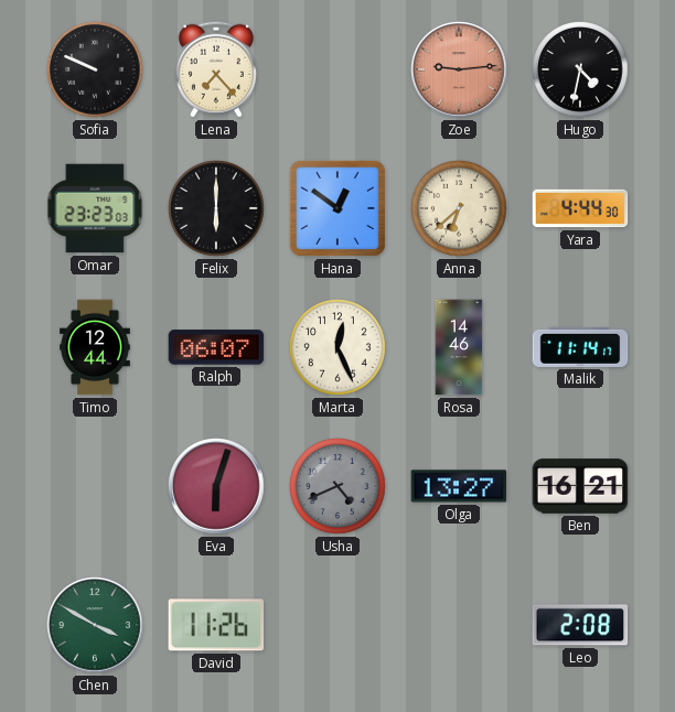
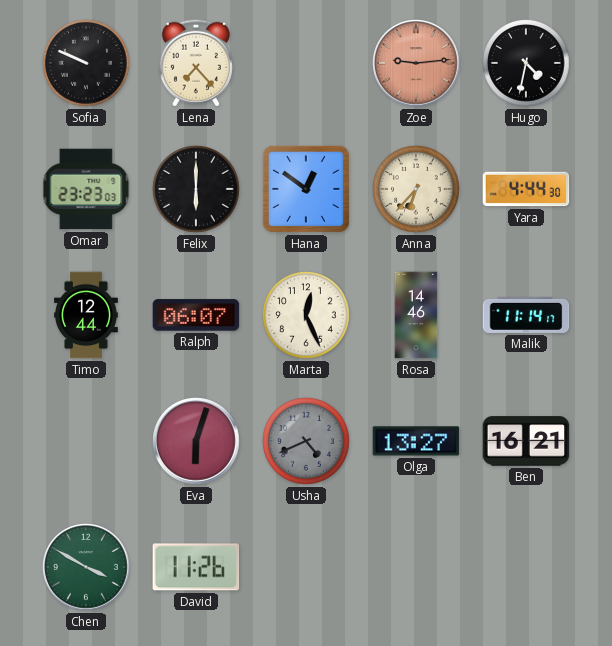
Anna: 6:38 -> 6:37 (417, 190)
Leo: 2:08 -> none (580, 625)
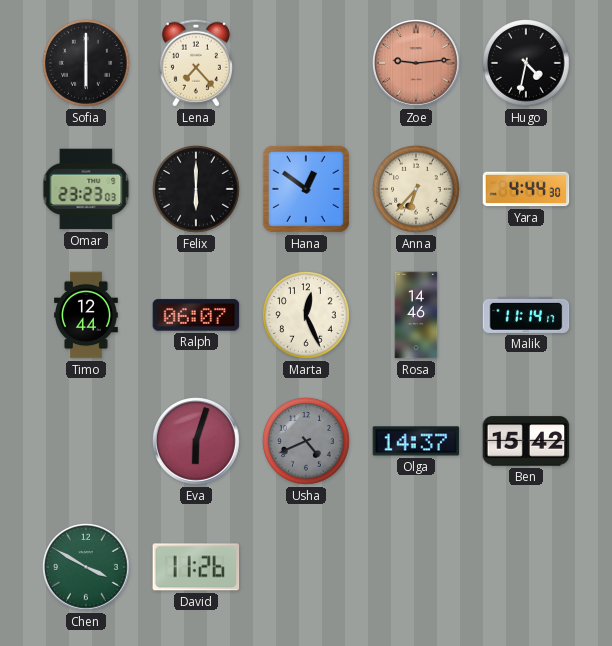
Sofia: 9:49 -> 6:00 (87, 64)
Olga: 13:27 -> 14:37 (416, 441)
Ben: 16:21 -> 15:42 (526, 441)
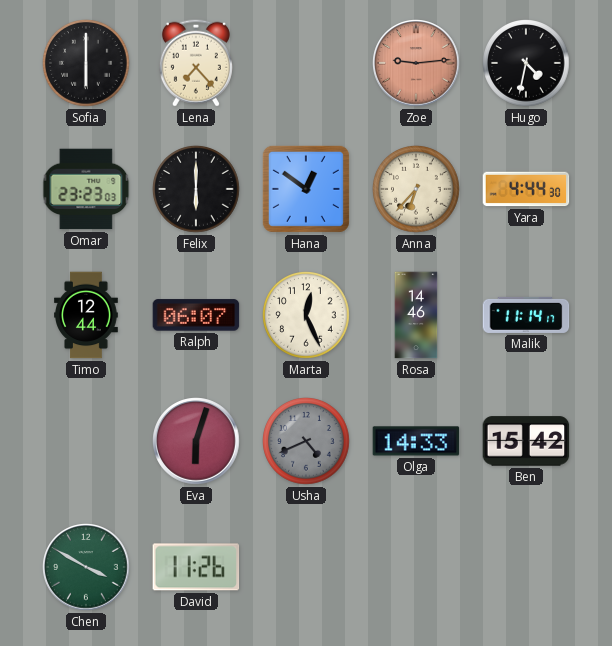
Olga: 14:37 -> 14:33 (416, 441)
